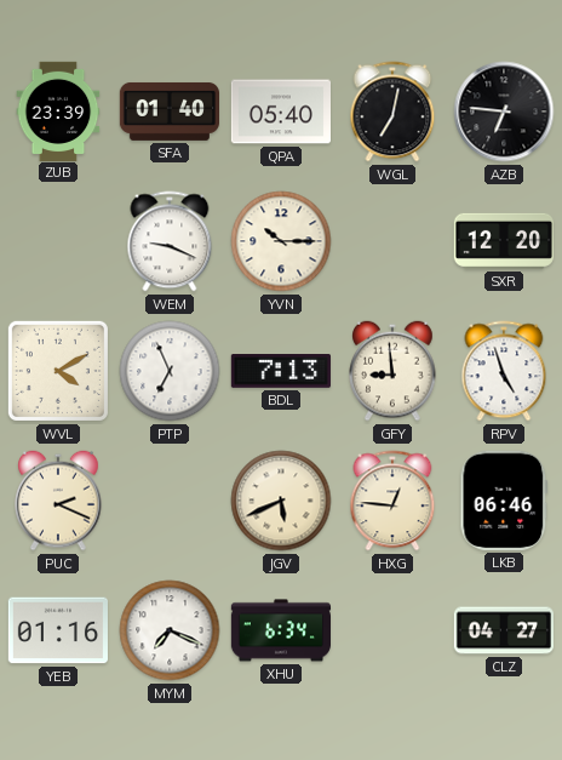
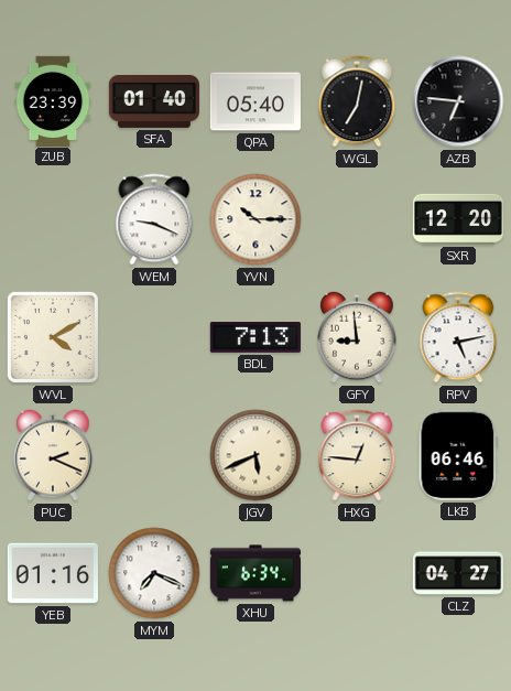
PTP: 6:56 -> none (170, 371)
RPV: 4:57 -> 5:13 (458, 337)
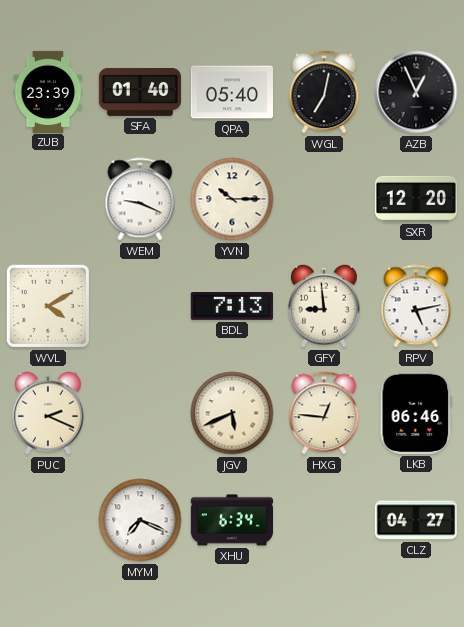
AZB: 6:46 -> 12:56 (416, 92)
YEB: 01:16 -> none (53, 573)
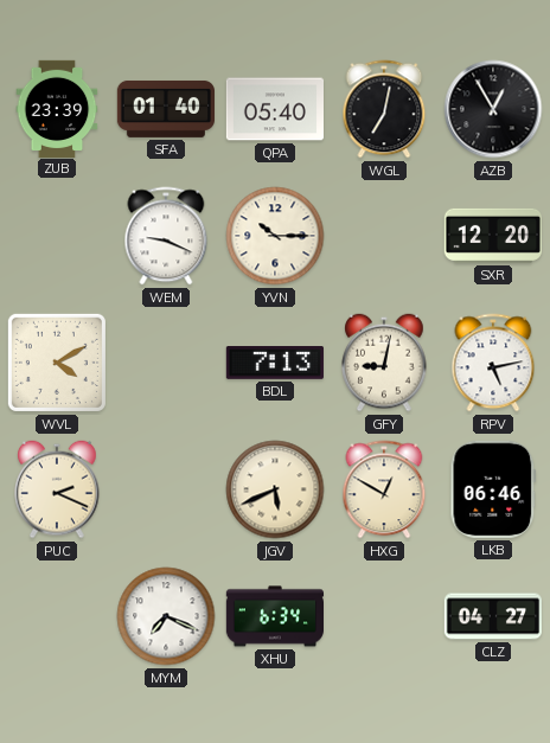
AZB: 12:56 -> 12:55 (493, 109)
GFY: 8:59 -> 9:02 (384, 363)
HXG: 12:46 -> 12:50 (384, 489)
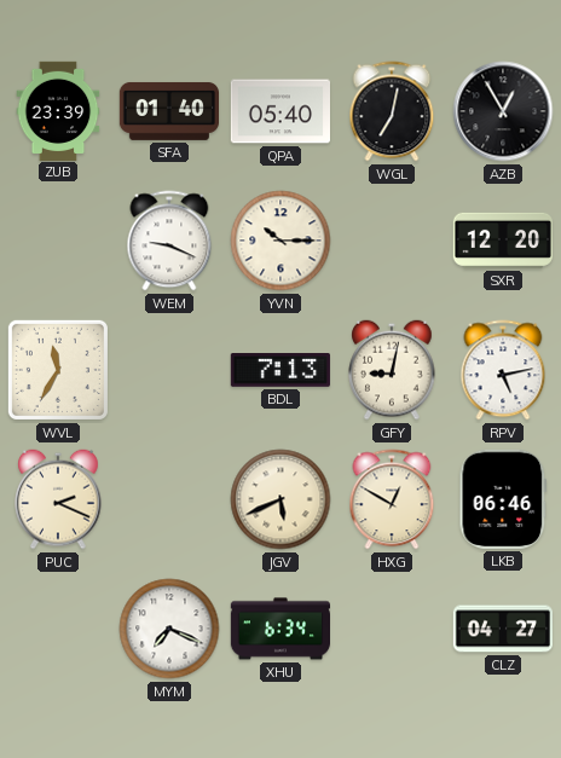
WVL: 4:10 -> 11:35 (58, 370)
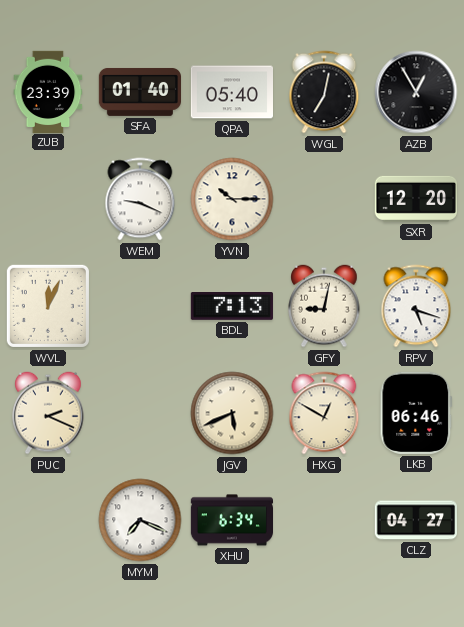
WVL: 11:35 -> 12:04 (48, 306)
RPV: 5:13 -> 5:18 (416, 306)
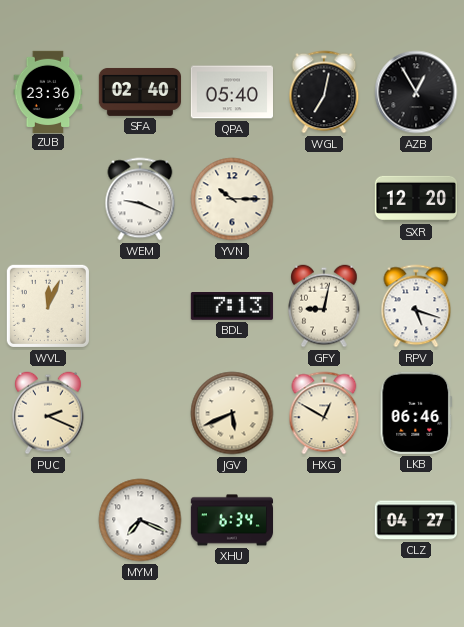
ZUB: 23:39 -> 23:36 (48, 91)
SFA: 01:40 -> 02:40 (139, 92)
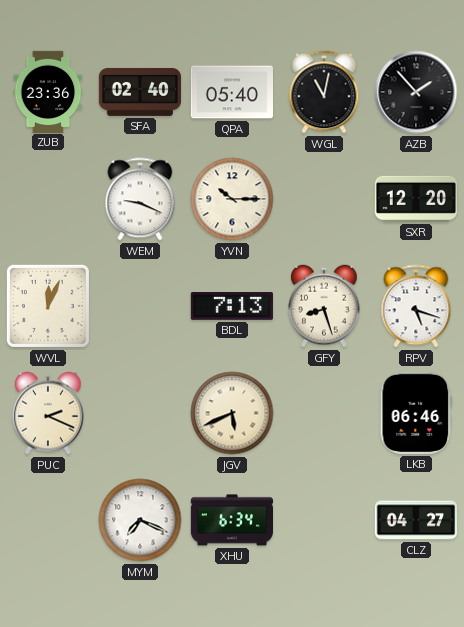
WGL: 7:02 -> 11:02 (324, 92)
AZB: 12:55 -> 1:53 (416, 92)
GFY: 9:02 -> 8:27 (324, 306)
HXG: 12:50 -> none (324, 413)
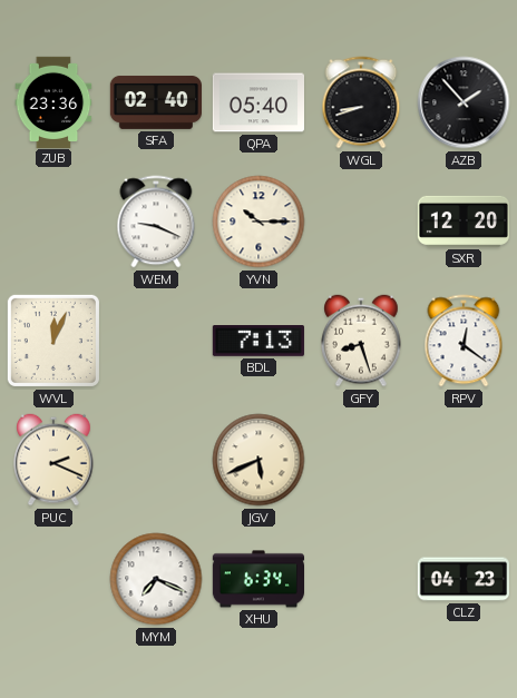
WGL: 11:02 -> 8:42 (361, 102)
RPV: 5:18 -> 12:21 (464, 341)
LKB: 06:46 -> none (416, 413)
CLZ: 04:27 -> 04:23 (462, 579)
